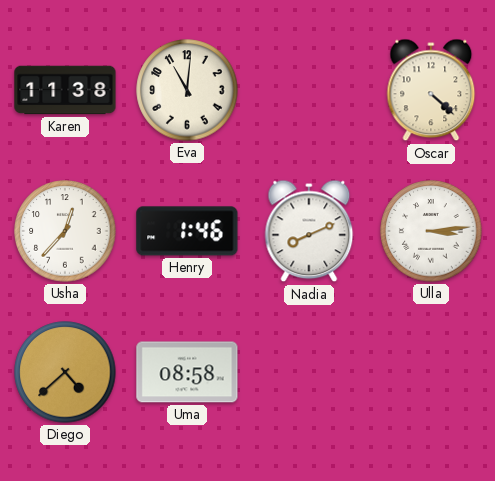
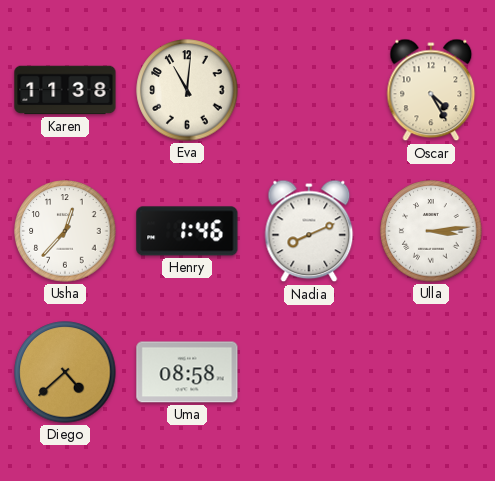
Oscar: 4:22 -> 4:25 (431, 90)
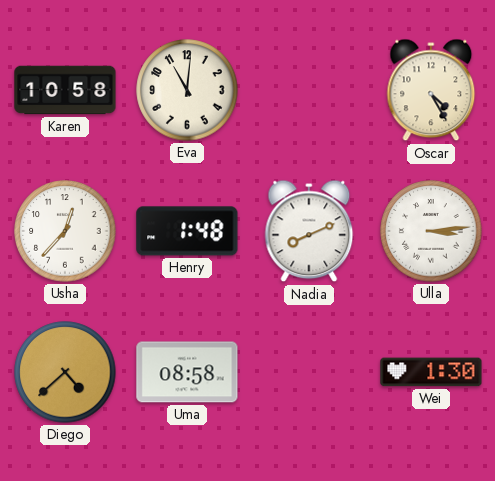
Karen: 11:38 -> 10:58 (65, 90)
Henry: 1:46 -> 1:48 (187, 231)
Wei: none -> 1:30 (431, 372)
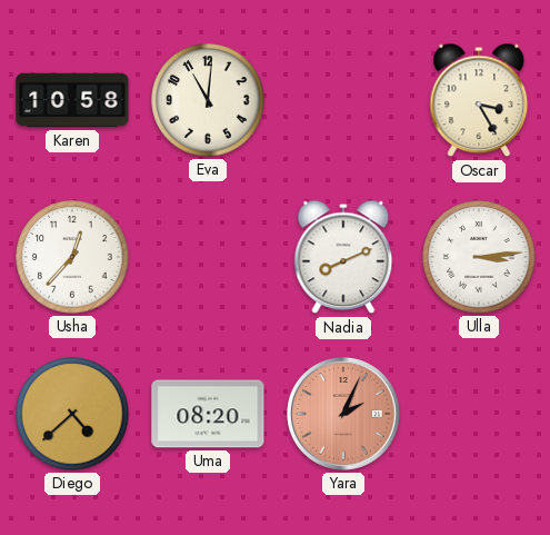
Oscar: 4:25 -> 3:25 (479, 100)
Henry: 1:48 -> none (187, 231)
Uma: 08:58 -> 08:20 (208, 414)
Yara: none -> 2:04 (344, 415)
Wei: 1:30 -> none (431, 372)
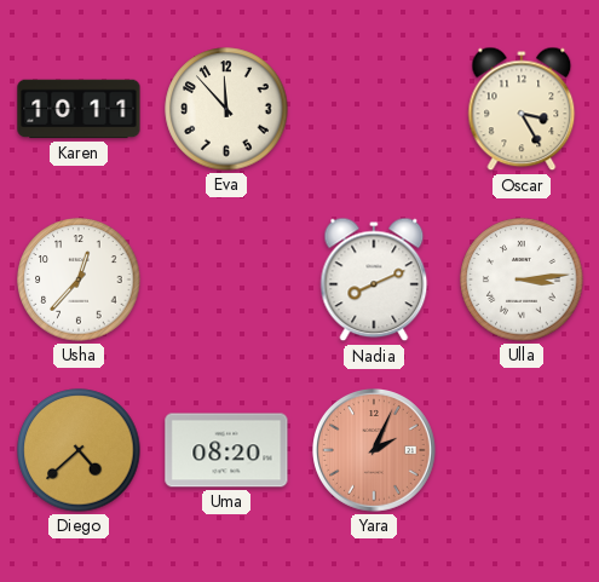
Karen: 10:58 -> 10:11 (79, 109)
Eva: 11:01 -> 11:53 (226, 109)
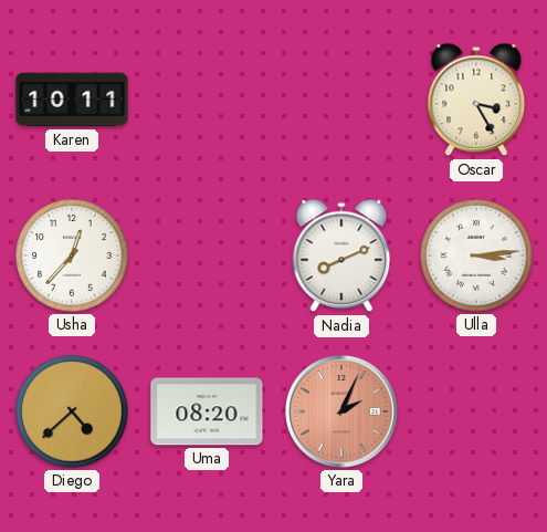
Eva: 11:53 -> none (226, 109)
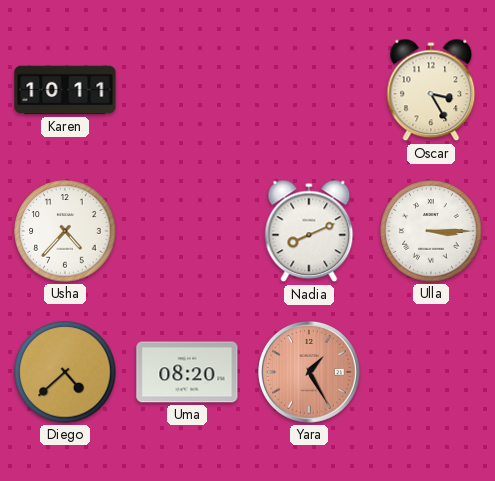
Usha: 12:37 -> 4:37 (65, 231)
Ulla: 3:14 -> 3:15 (431, 231)
Yara: 2:04 -> 1:25 (310, 373)
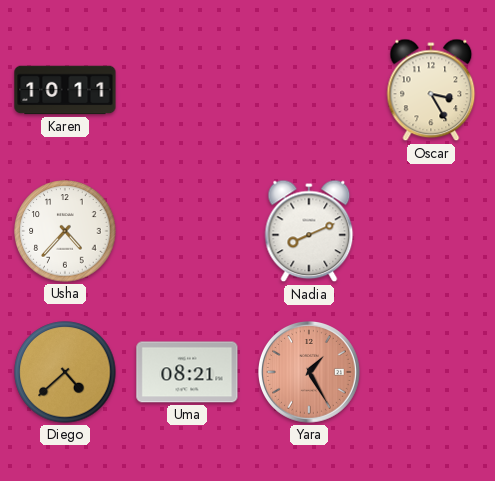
Ulla: 3:15 -> none (431, 231)
Uma: 08:20 -> 08:21 (187, 372)
